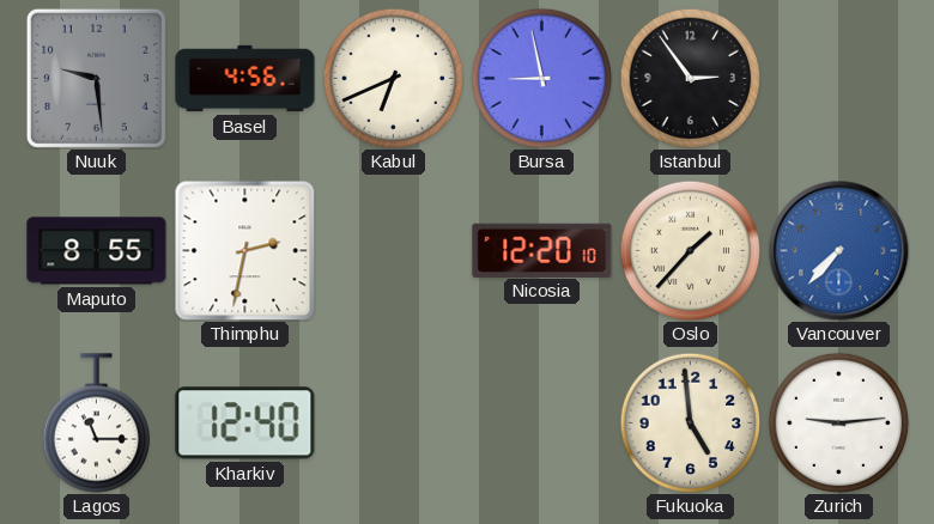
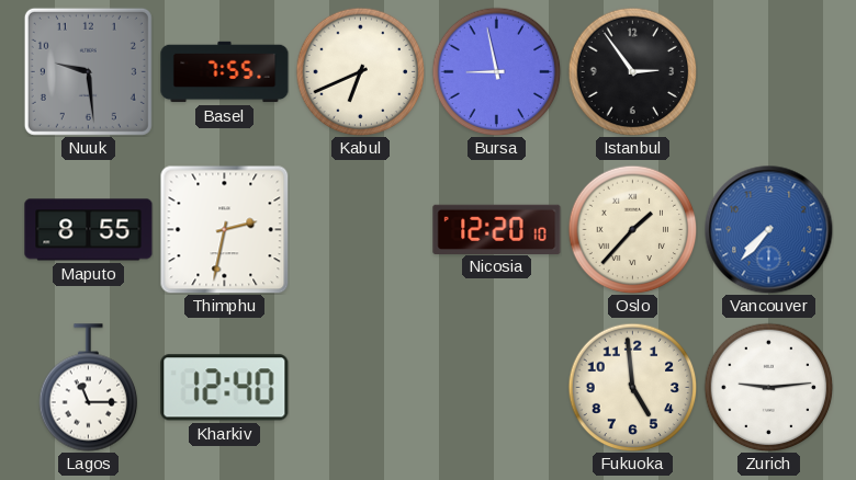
Basel: 4:56 -> 7:55 (225, 72)
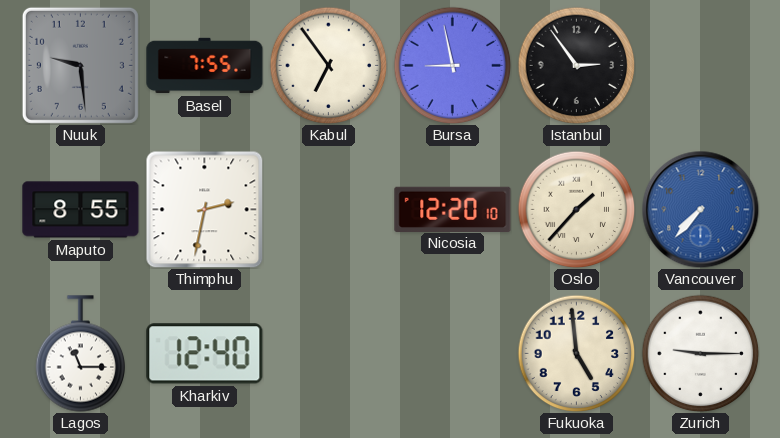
Kabul: 6:41 -> 6:54 (328, 65)
Zurich: 9:14 -> 9:15 (700, 353)
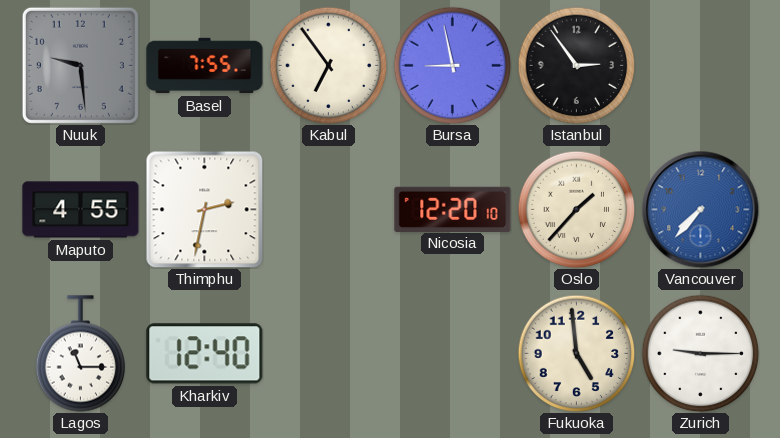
Maputo: 8:55 -> 4:55 (81, 210)
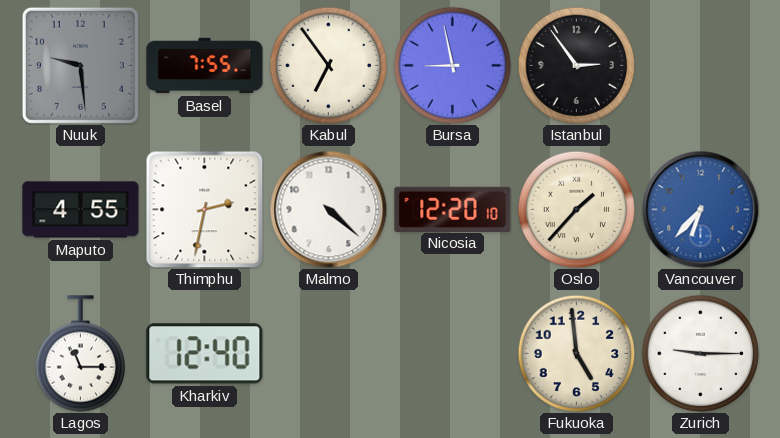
Malmo: none -> 4:22 (328, 209)
Vancouver: 7:37 -> 6:37 (700, 209)
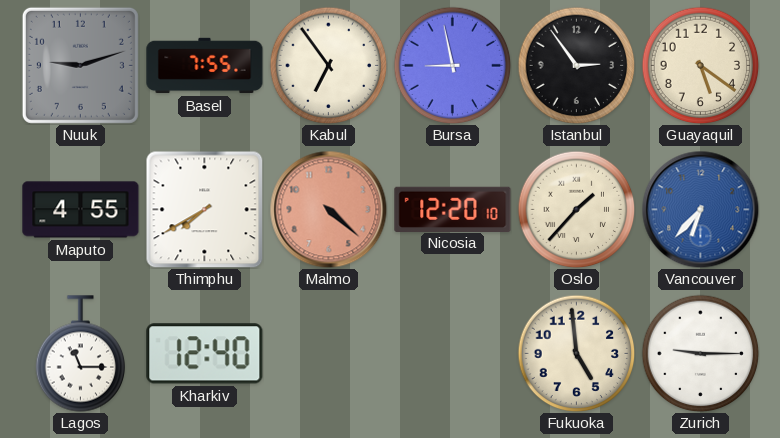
Nuuk: 9:29 -> 9:12 (80, 65)
Guayaquil: none -> 5:21 (700, 65)
Thimphu: 2:32 -> 7:40 (204, 209)
Malmo dial: white -> salmon (328, 209)
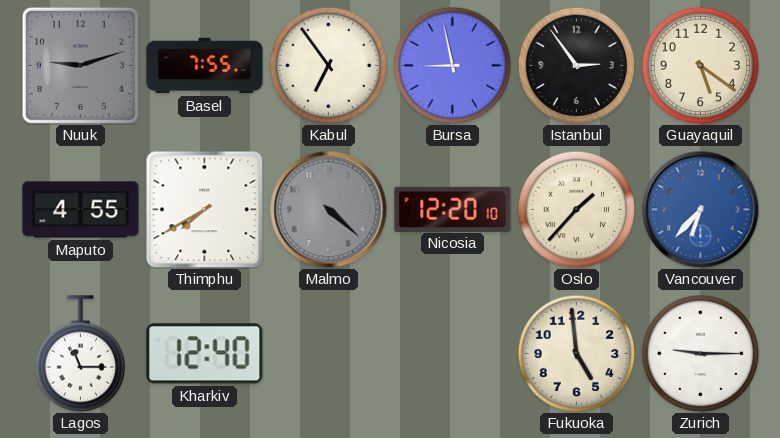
Malmo dial: salmon -> grey (328, 209)
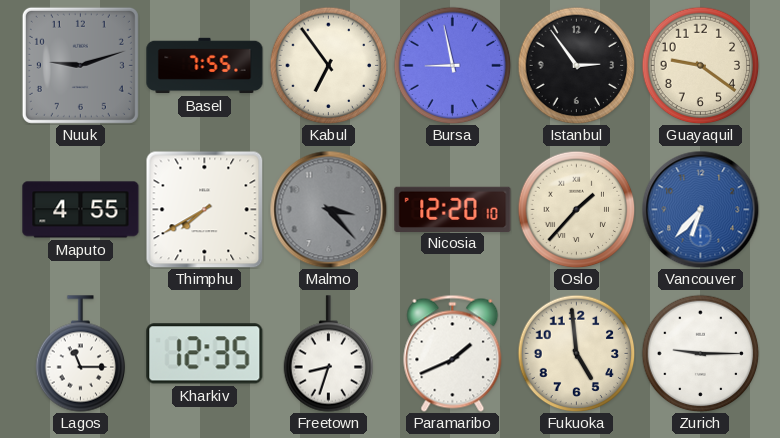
Guayaquil: 5:21 -> 9:21 (700, 65)
Malmo: 4:22 -> 3:23 (328, 209)
Kharkiv: 12:40 -> 12:35 (205, 354)
Freetown: none -> 8:33 (329, 354)
Paramaribo: none -> 1:41 (453, 353)
